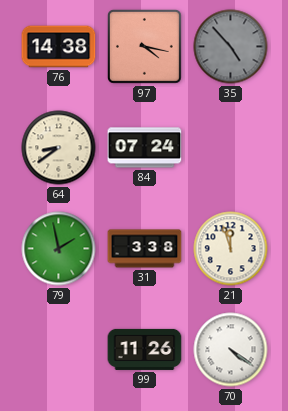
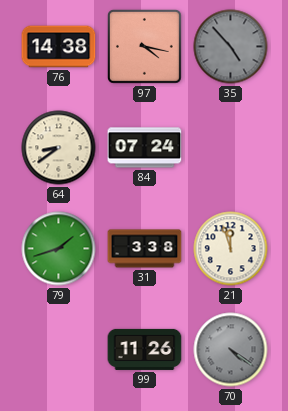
79: 1:58 -> 1:42 (59, 249)
70 dial: white -> grey (231, 350)
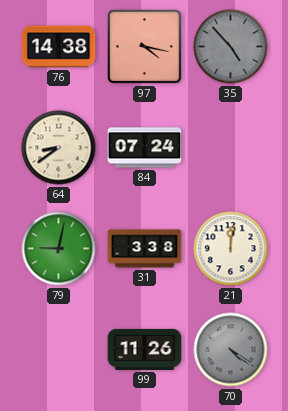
79: 1:42 -> 9:02 (59, 249)
21: 11:57 -> 12:01 (231, 249)
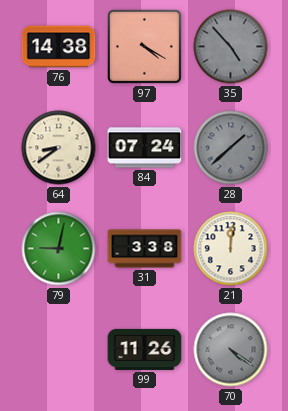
97: 4:17 -> 4:20 (144, 46)
28: none -> 1:38 (231, 148)
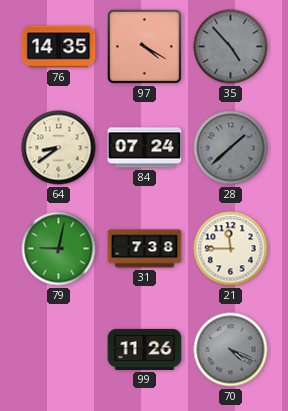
76: 14:38 -> 14:35 (59, 47)
31: 3:38 -> 7:38 (145, 249)
21: 12:01 -> 11:45 (231, 249)
70: 4:21 -> 4:19 (231, 350)
